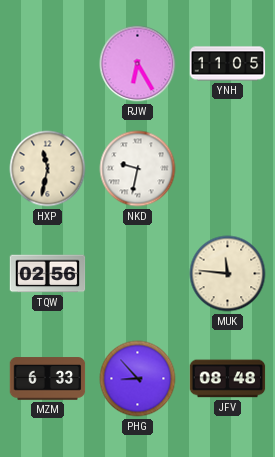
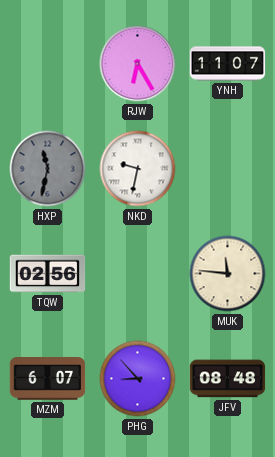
YNH: 11:05 -> 11:07 (228, 64)
HXP dial: cream -> grey (48, 169)
MZM: 6:33 -> 6:07 (48, 379)
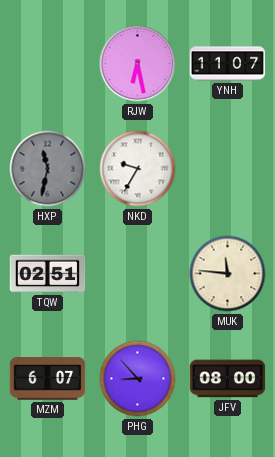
RJW: 6:25 -> 6:28 (138, 64)
NKD: 9:32 -> 9:35 (138, 169)
TQW: 02:56 -> 02:51 (48, 274)
JFV: 08:48 -> 08:00 (228, 379)
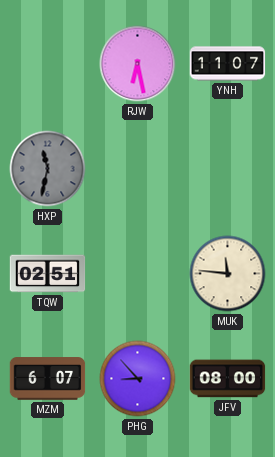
NKD: 9:35 -> none (138, 169)
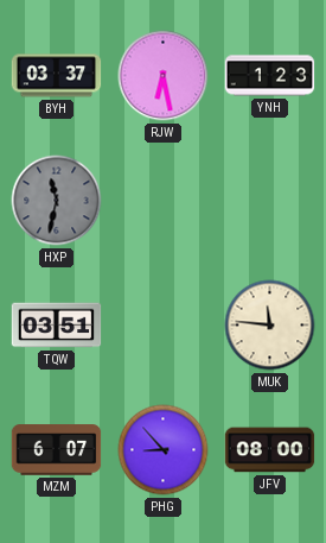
BYH: none -> 03:37 (57, 76)
YNH: 11:07 -> 1:23 (270, 76)
TQW: 02:51 -> 03:51 (57, 326)
